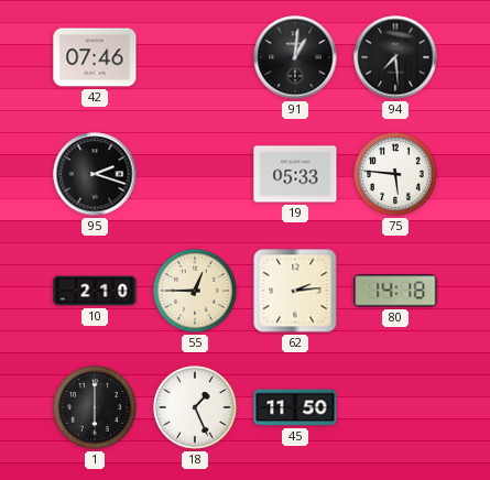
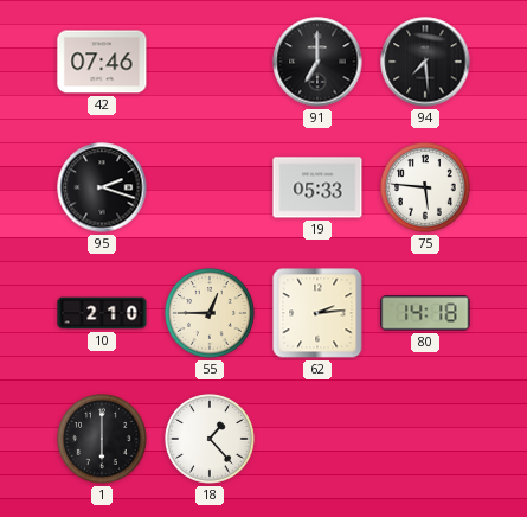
91: 1:01 -> 7:00 (317, 62)
18: 1:26 -> 1:23 (210, 439)
45: 11:50 -> none (295, 407)
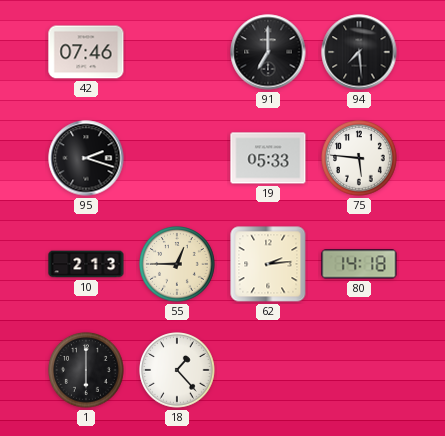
10: 2:10 -> 2:13 (86, 264)
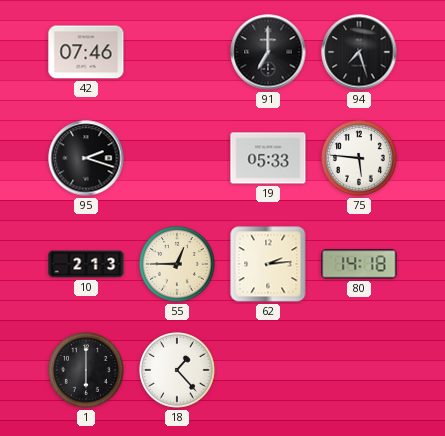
94: 7:29 -> 7:27 (359, 52)
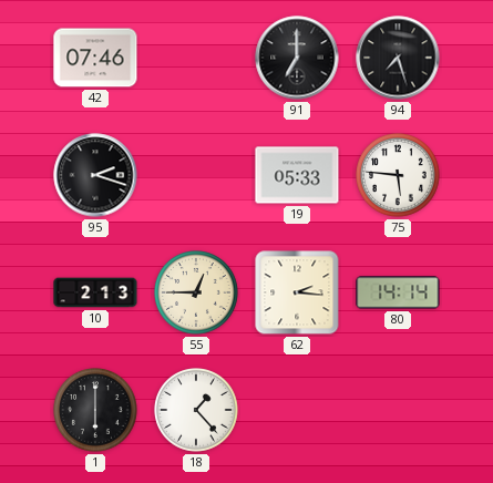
62: 2:14 -> 2:16 (297, 292)
80: 14:18 -> 14:14 (398, 292)
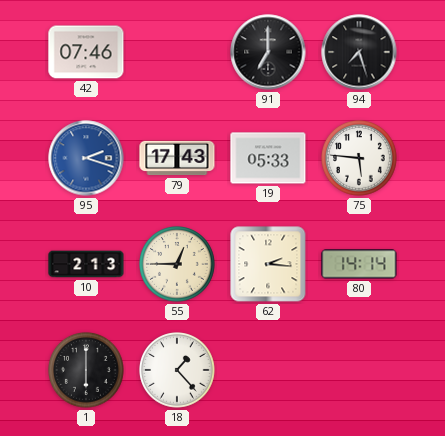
95 dial: black -> blue (86, 158)
79: none -> 17:43 (177, 158)
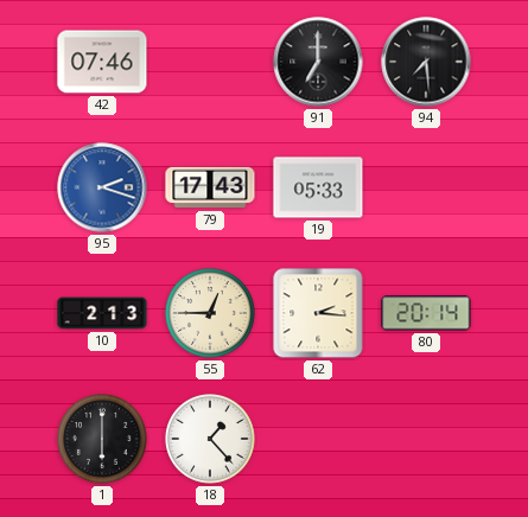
94: 7:27 -> 7:29 (426, 62)
75: 5:46 -> none (359, 158)
80: 14:14 -> 20:14 (426, 313)
